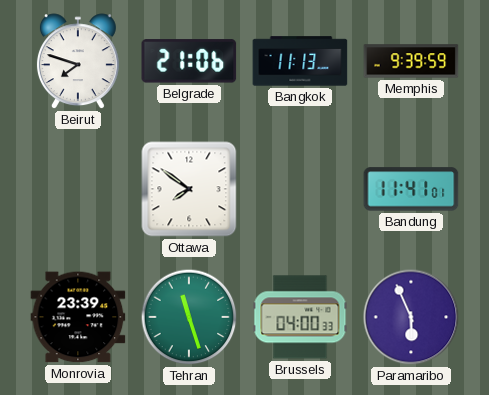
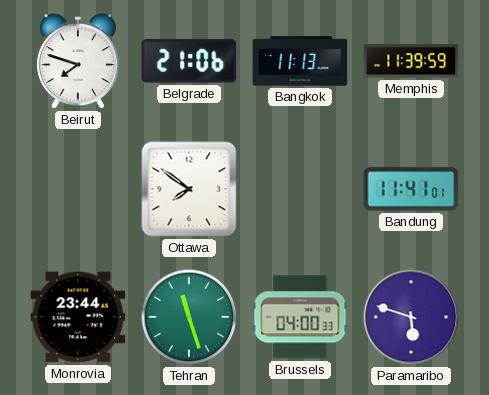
Memphis: 9:39 -> 11:39 (411, 61)
Monrovia: 23:39 -> 23:44 (78, 317)
Paramaribo: 5:56 -> 5:48 (411, 317)
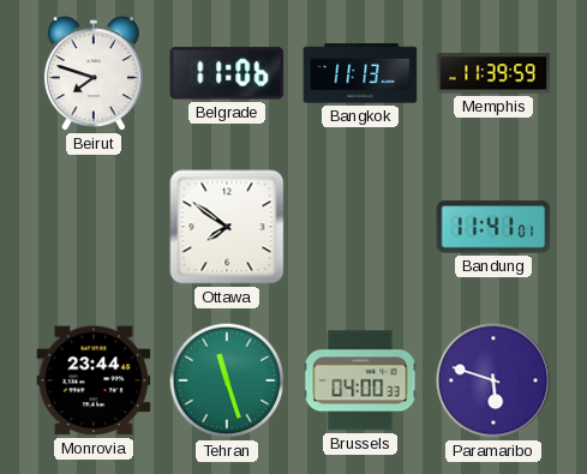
Belgrade: 21:06 -> 11:06 (227, 73)
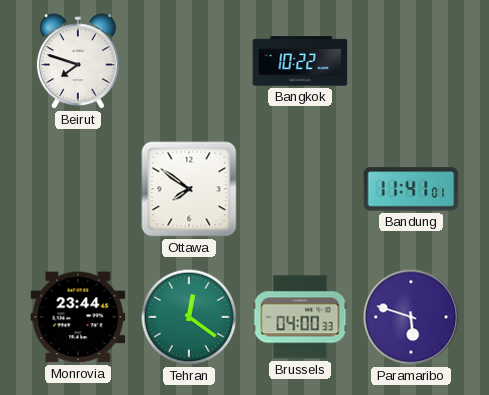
Belgrade: 11:06 -> none (227, 73)
Bangkok: 11:13 -> 10:22 (300, 61)
Memphis: 11:39 -> none (493, 73)
Tehran: 11:27 -> 12:21 (189, 317)
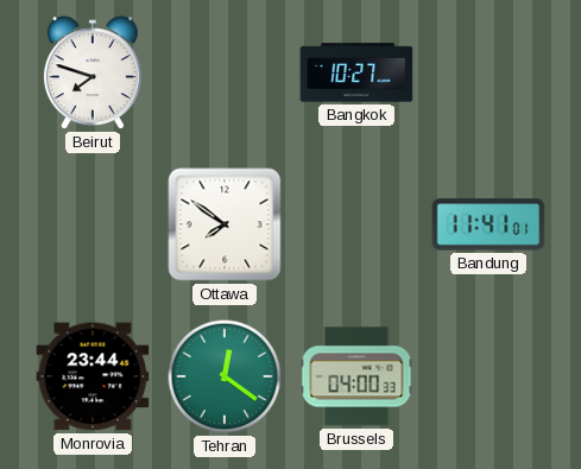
Bangkok: 10:22 -> 10:27 (356, 72)
Paramaribo: 5:48 -> none (411, 317)
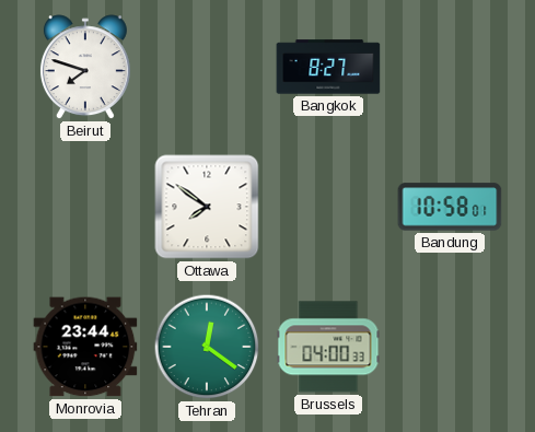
Bangkok: 10:27 -> 8:27 (328, 67)
Bandung: 11:41 -> 10:58 (450, 207)
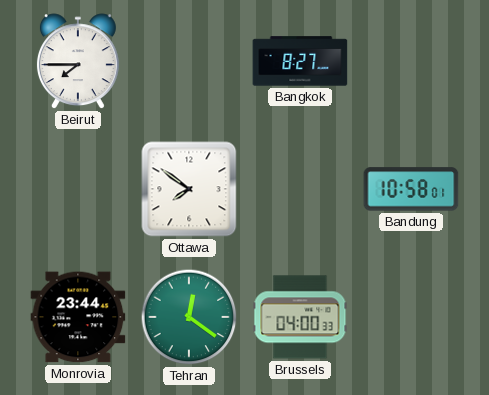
Beirut: 7:48 -> 7:45 (78, 62)
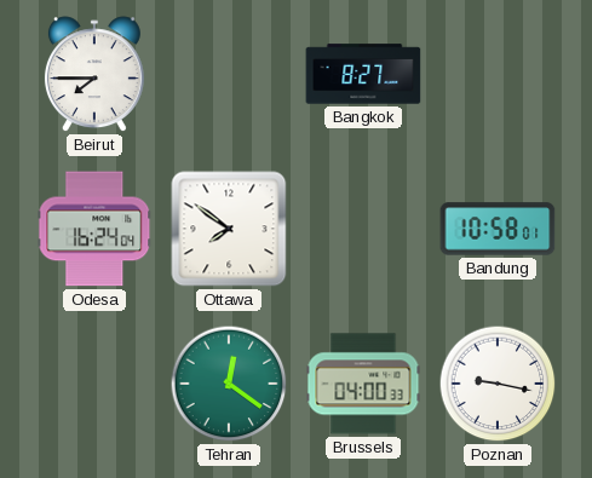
Odesa: none -> 16:24 (94, 229)
Monrovia: 23:44 -> none (78, 317)
Poznan: none -> 9:17 (498, 384)
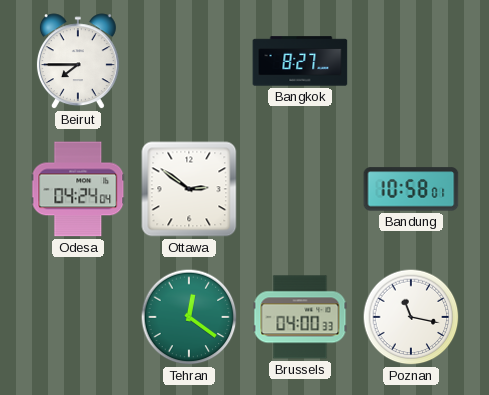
Odesa: 16:24 -> 04:24 (78, 189)
Ottawa: 7:51 -> 2:51 (189, 189)
Poznan: 9:17 -> 11:17 (411, 317)
